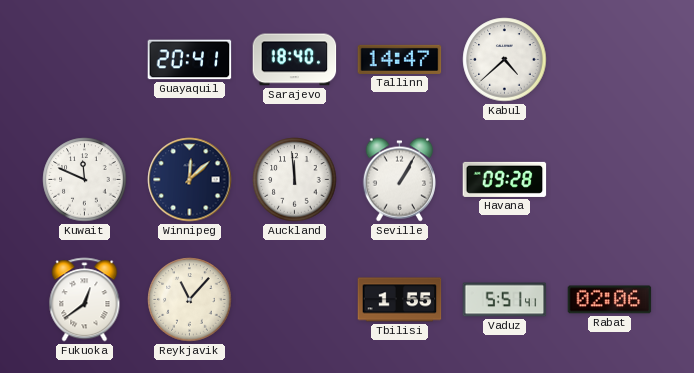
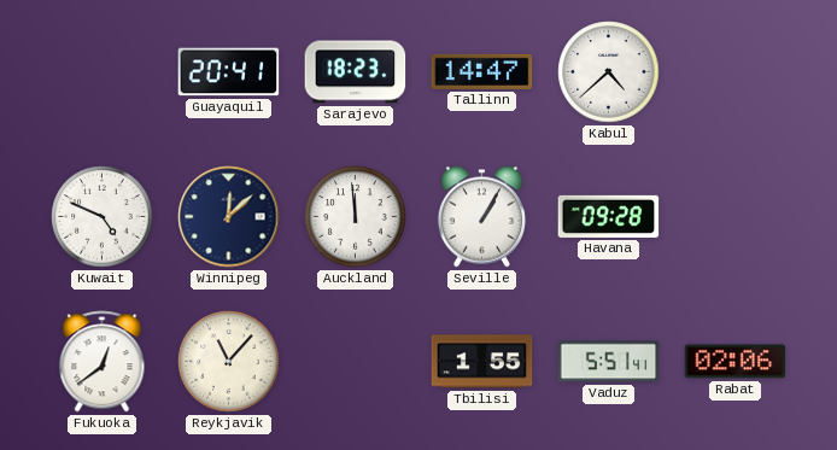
Sarajevo: 18:40 -> 18:23 (356, 72)
Kuwait: 11:49 -> 4:49 (103, 217)
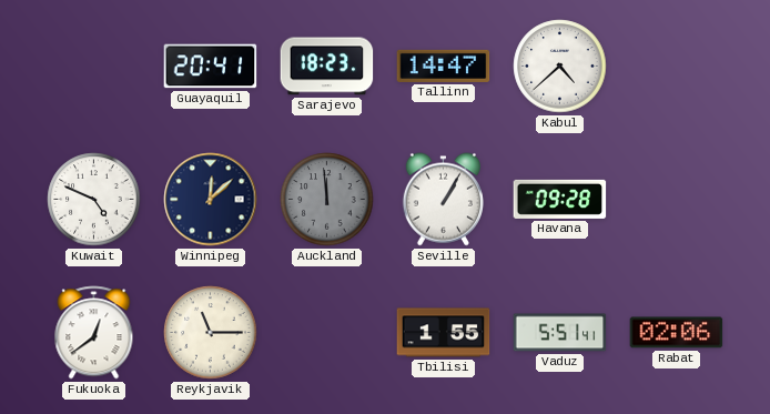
Auckland dial: white -> grey (327, 200)
Reykjavik: 11:07 -> 11:15 (211, 333)
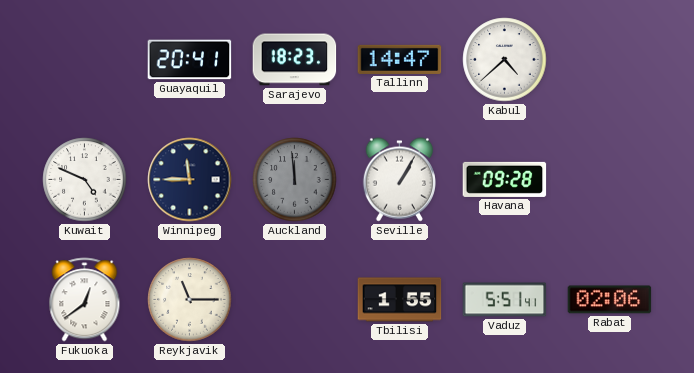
Winnipeg: 12:08 -> 11:45 (190, 180)
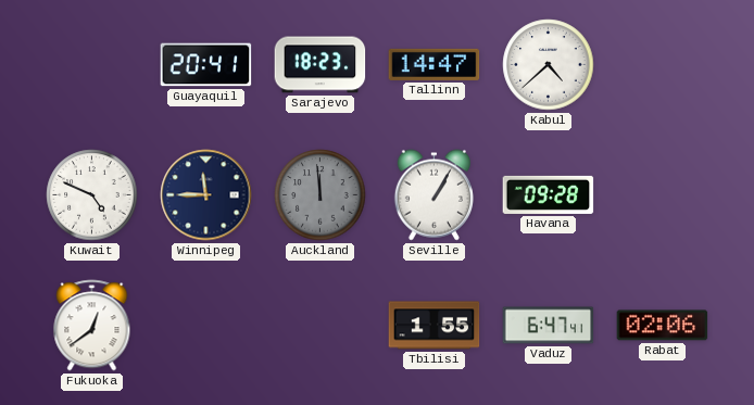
Reykjavik: 11:15 -> none (190, 300)
Vaduz: 5:51 -> 6:47 (549, 326)
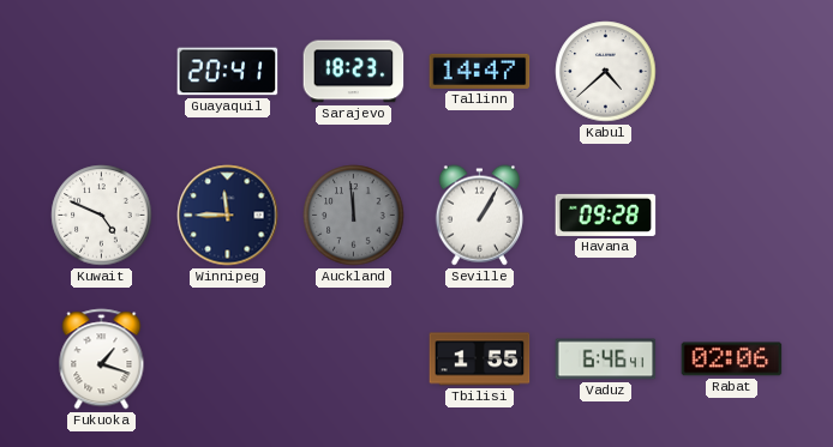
Fukuoka: 12:39 -> 1:18 (102, 360)
Vaduz: 6:47 -> 6:46 (606, 360)
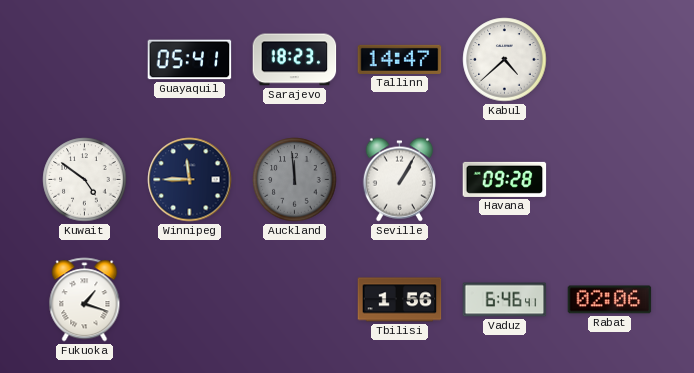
Guayaquil: 20:41 -> 05:41 (190, 60)
Kuwait: 4:49 -> 4:51 (85, 180)
Tbilisi: 1:55 -> 1:56 (400, 300)
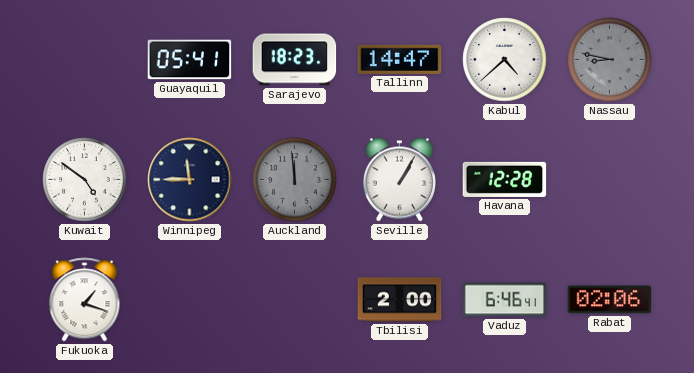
Nassau: none -> 8:47 (610, 60)
Havana: 09:28 -> 12:28 (505, 179)
Tbilisi: 1:56 -> 2:00 (400, 300)
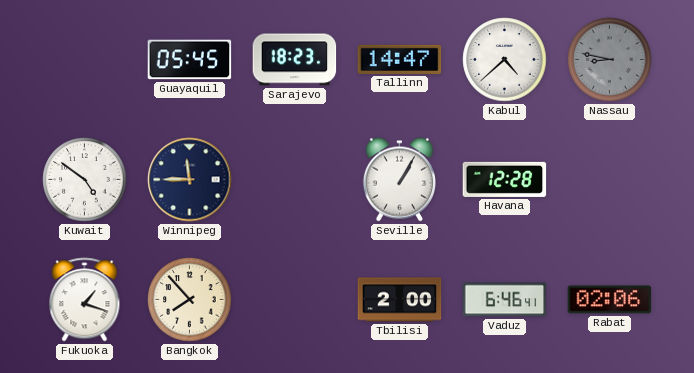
Guayaquil: 05:41 -> 05:45 (190, 60)
Auckland: 11:59 -> none (295, 180)
Bangkok: none -> 7:53 (190, 300)
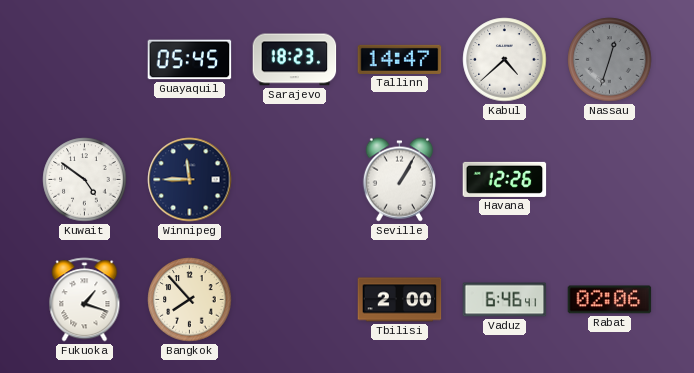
Nassau: 8:47 -> 12:33 (610, 60)
Havana: 12:28 -> 12:26 (505, 179)
